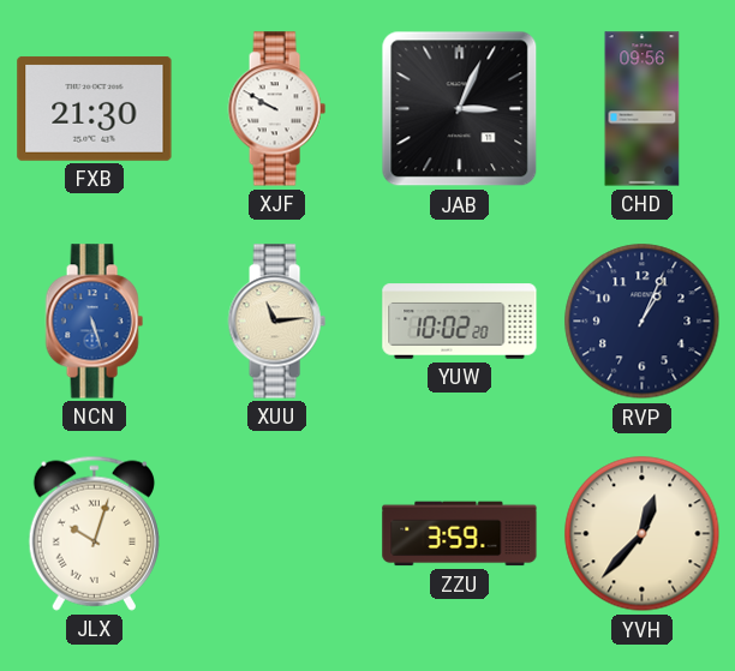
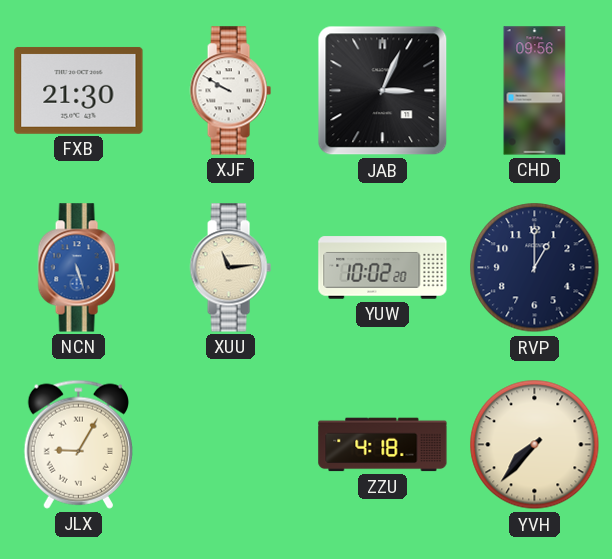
RVP: 1:04 -> 1:00 (535, 268)
JLX: 10:03 -> 9:05 (78, 444)
ZZU: 3:59 -> 4:18 (383, 445)
YVH: 12:37 -> 7:37 (535, 445)
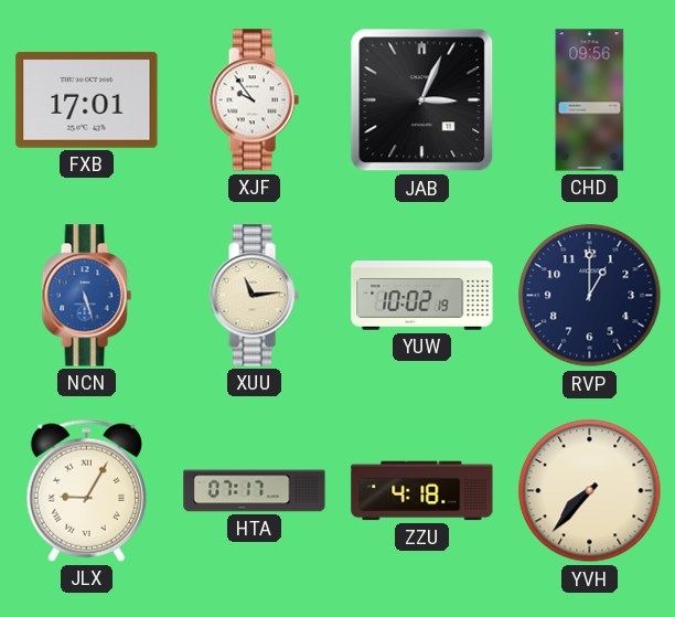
FXB: 21:30 -> 17:01 (87, 99)
XJF: 9:50 -> 9:54 (254, 100)
YUW: 10:02:20 -> 10:02:19 (422, 296)
HTA: none -> 07:17 (255, 491)
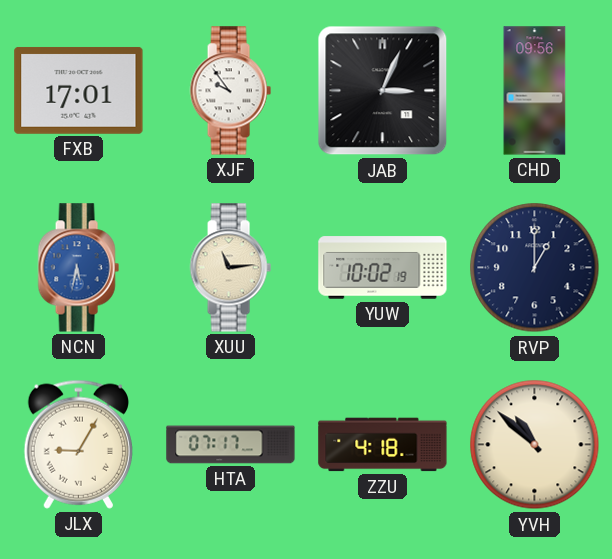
NCN: 5:27 -> 5:32 (78, 268)
YVH: 7:37 -> 10:52 (535, 445)
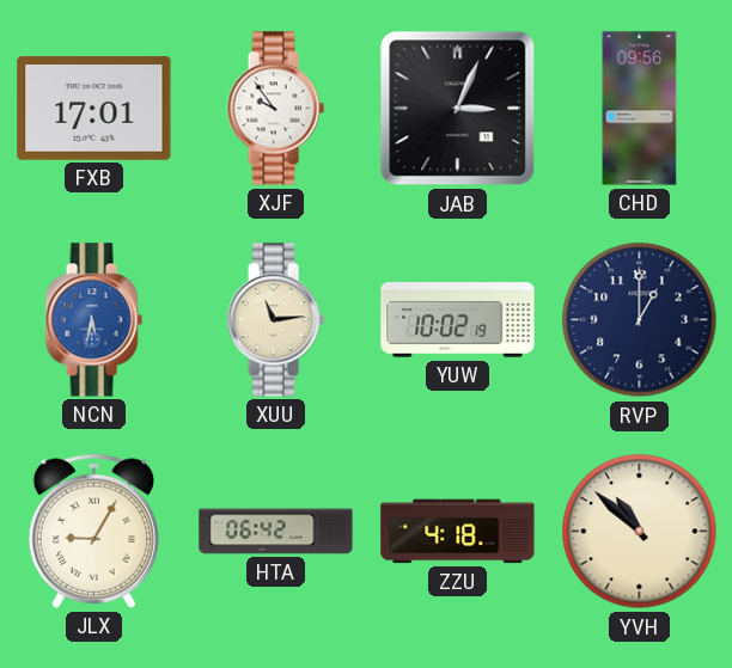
HTA: 07:17 -> 06:42 (276, 532)
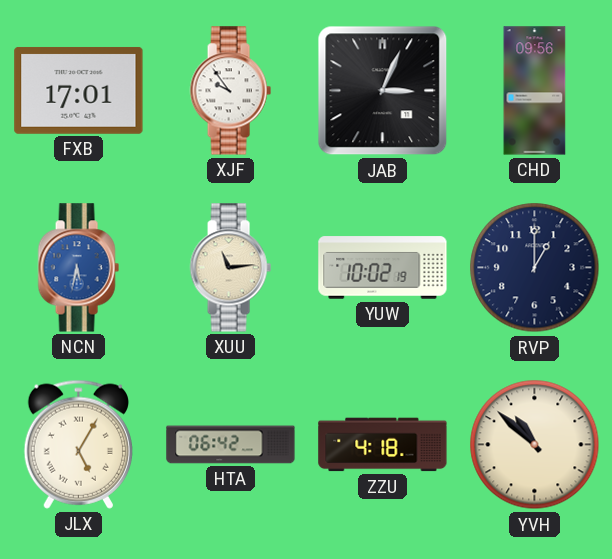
JLX: 9:05 -> 5:05 (78, 444)
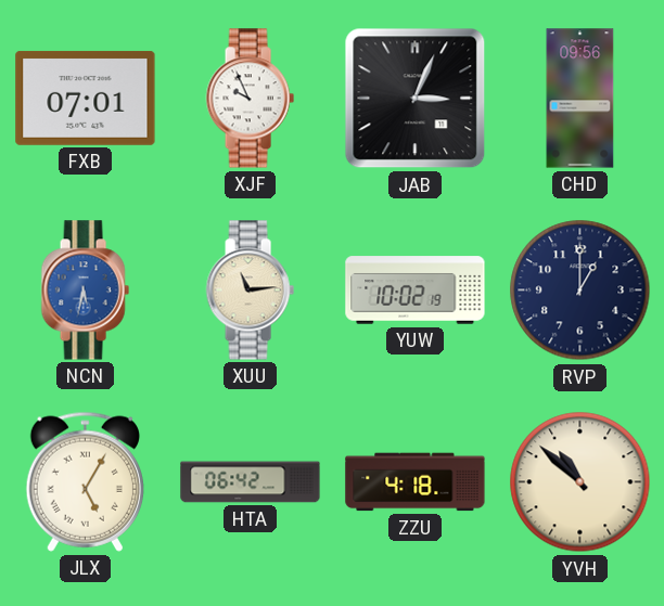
FXB: 17:01 -> 07:01 (86, 98)
XJF: 9:54 -> 9:56 (250, 99)
